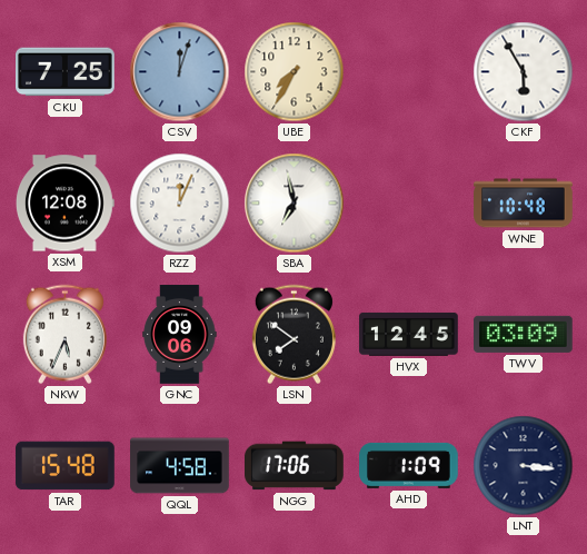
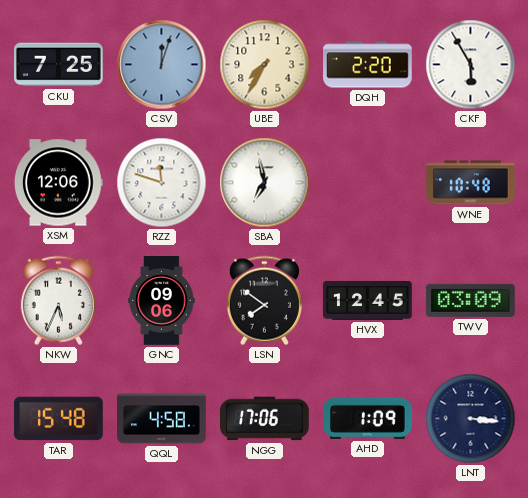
DQH: none -> 2:20 (368, 65)
XSM: 12:08 -> 12:06 (59, 183)
RZZ: 12:04 -> 11:48 (162, 183)
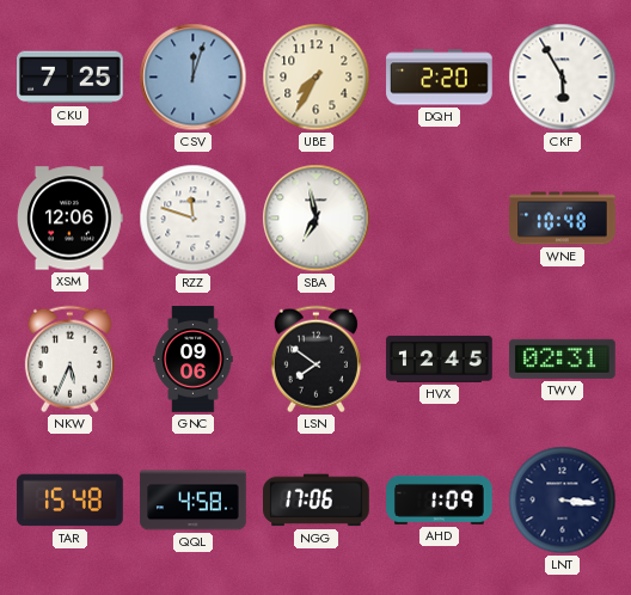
TWV: 03:09 -> 02:31 (563, 358)
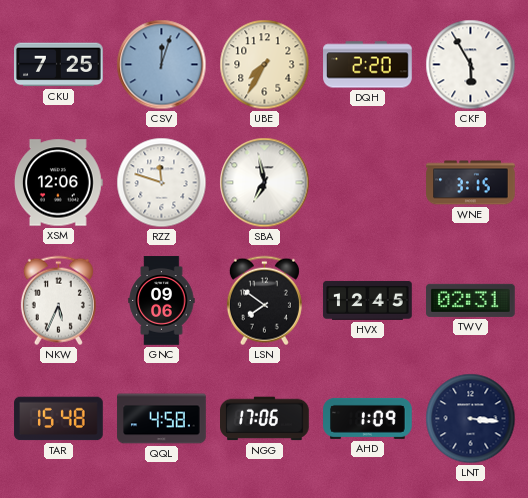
WNE: 10:48 -> 3:15 (471, 183)
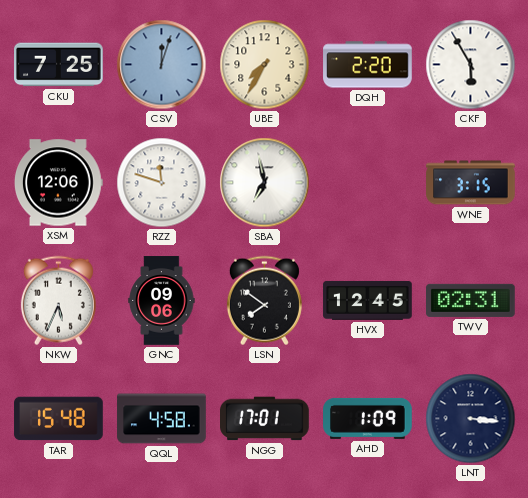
NGG: 17:06 -> 17:01 (265, 419)
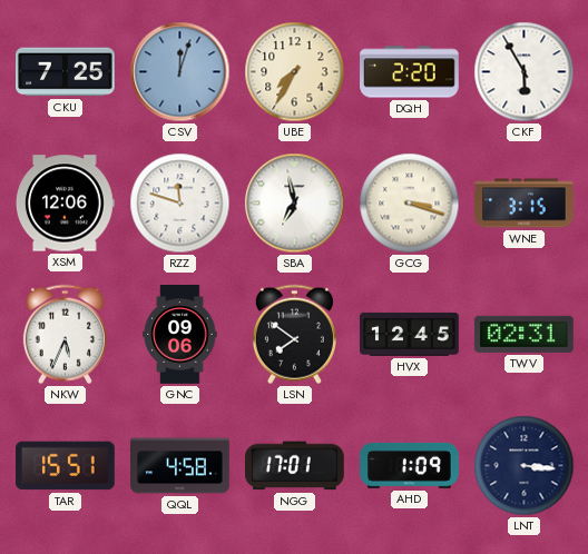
GCG: none -> 3:18 (410, 204)
TAR: 15:48 -> 15:51 (66, 466)
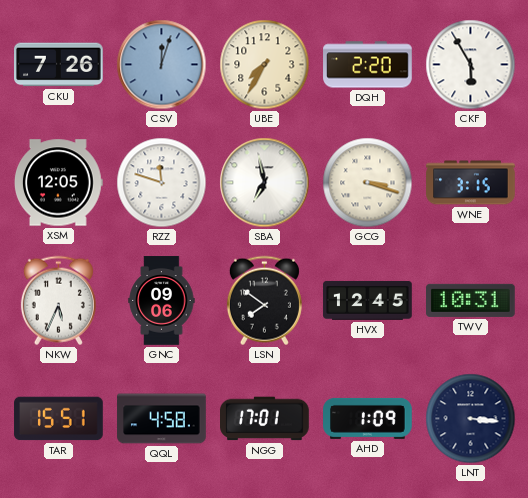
CKU: 7:25 -> 7:26 (59, 65)
XSM: 12:06 -> 12:05 (59, 183)
TWV: 02:31 -> 10:31 (471, 300)
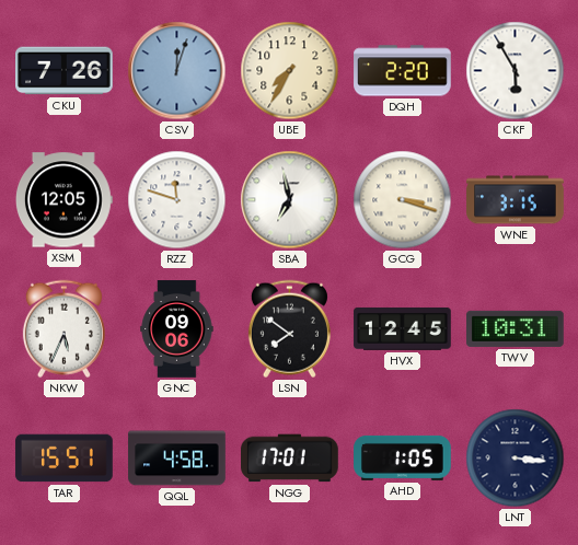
AHD: 1:09 -> 1:05 (403, 457)
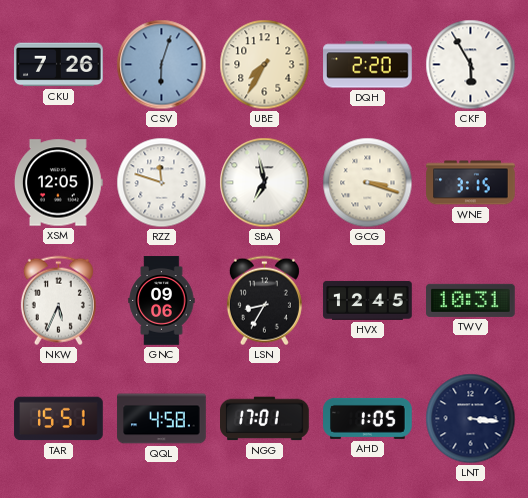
CSV: 12:03 -> 6:03 (162, 65)
LSN: 7:51 -> 8:35 (264, 301)
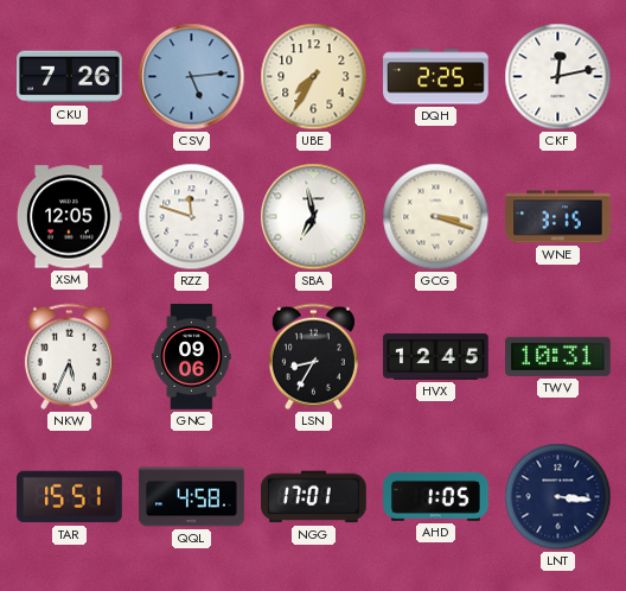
CSV: 6:03 -> 5:14 (192, 77)
DQH: 2:20 -> 2:25 (436, 77)
CKF: 5:55 -> 12:13 (558, 77)
